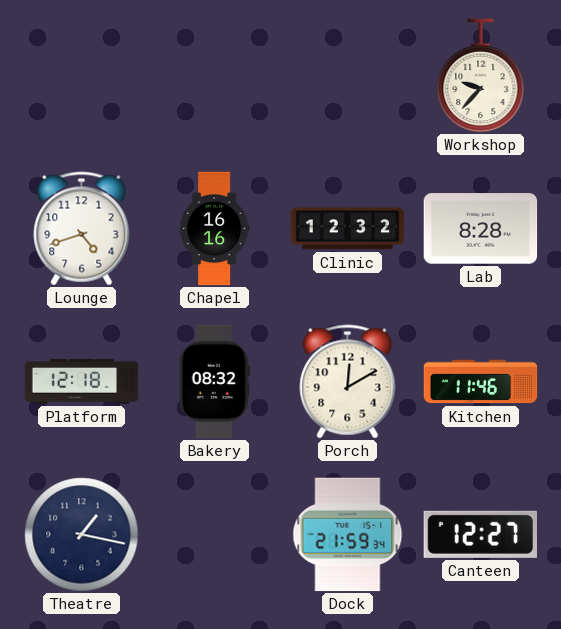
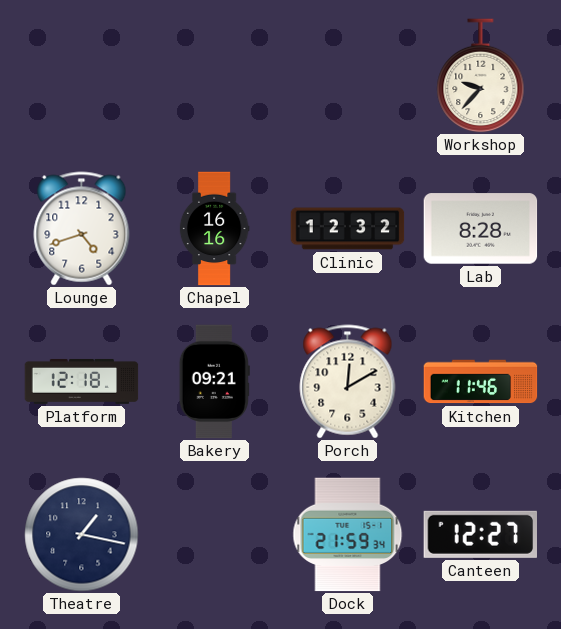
Bakery: 08:32 -> 09:21 (214, 382)
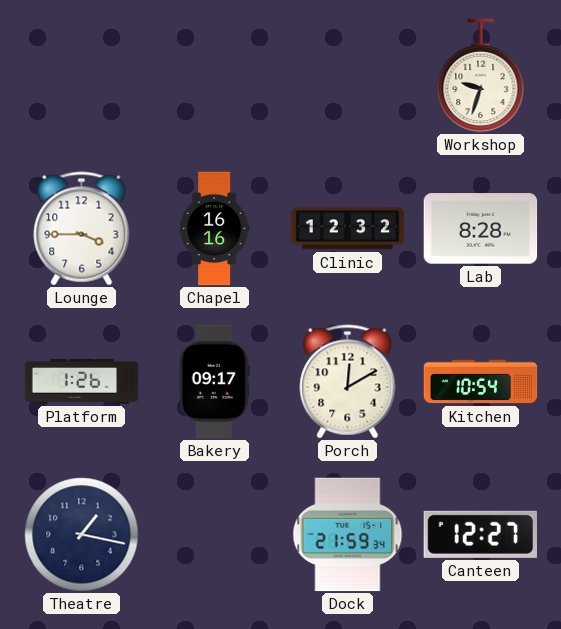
Workshop: 9:37 -> 9:33 (481, 76)
Lounge: 4:42 -> 3:45 (82, 229)
Platform: 12:18 -> 1:26 (82, 381)
Bakery: 09:21 -> 09:17 (214, 382)
Kitchen: 11:46 -> 10:54 (481, 382)
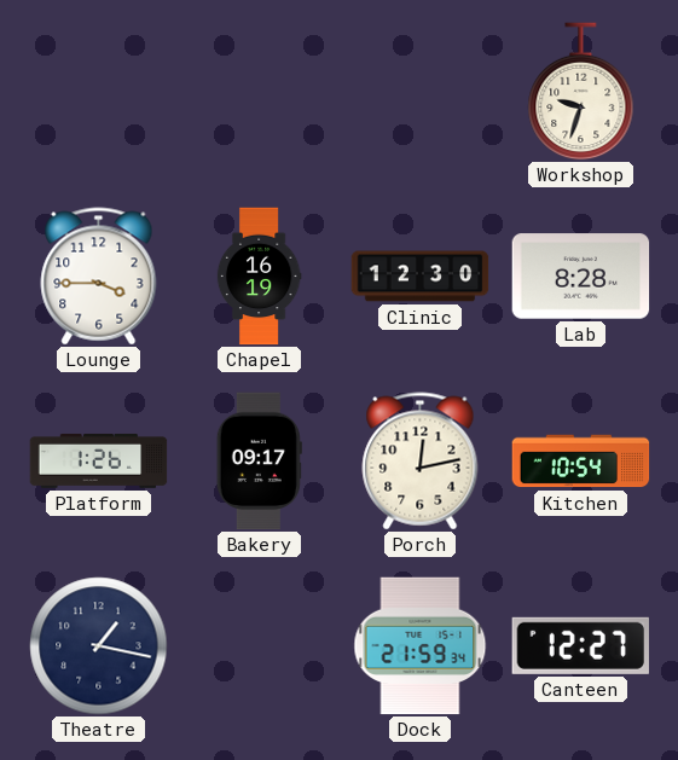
Chapel: 16:16 -> 16:19 (259, 277)
Clinic: 12:32 -> 12:30 (421, 277)
Porch: 12:10 -> 12:13 (421, 462)
